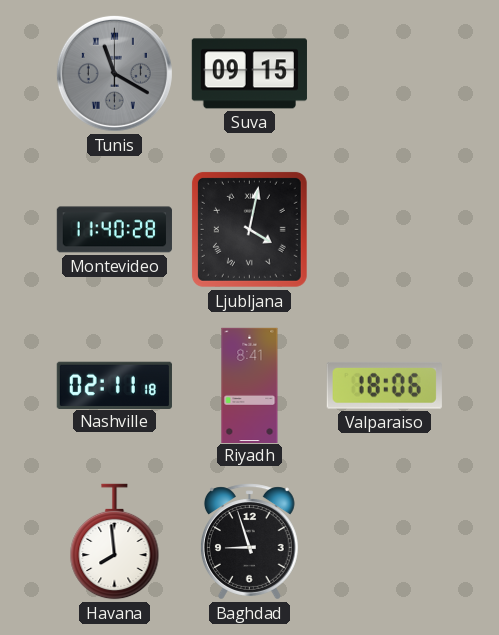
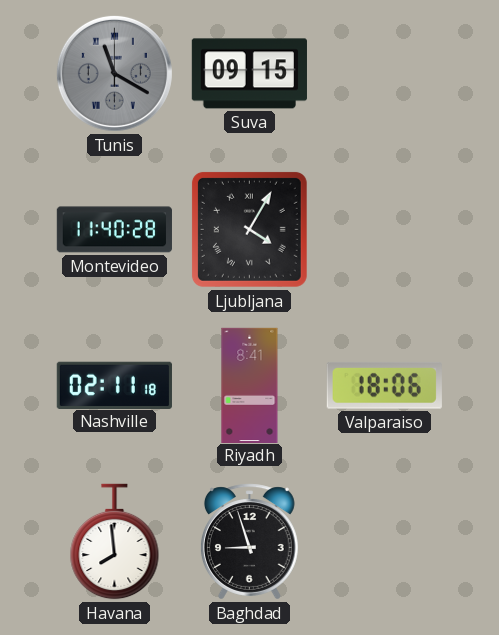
Ljubljana: 4:02 -> 4:05 (249, 229)
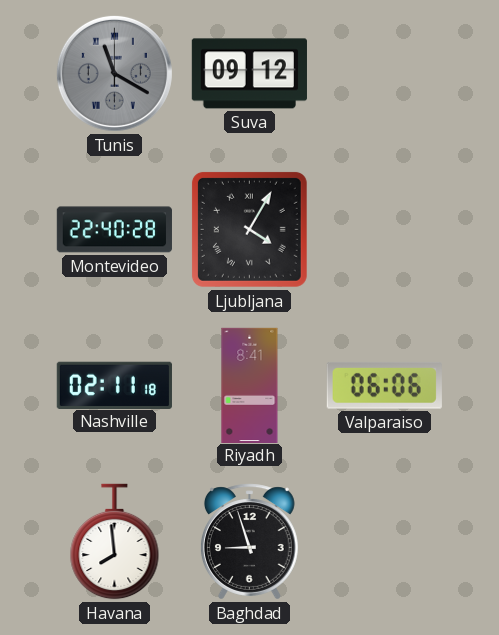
Suva: 09:15 -> 09:12 (249, 74)
Montevideo: 11:40 -> 22:40 (114, 230)
Valparaiso: 18:06 -> 06:06 (384, 385)
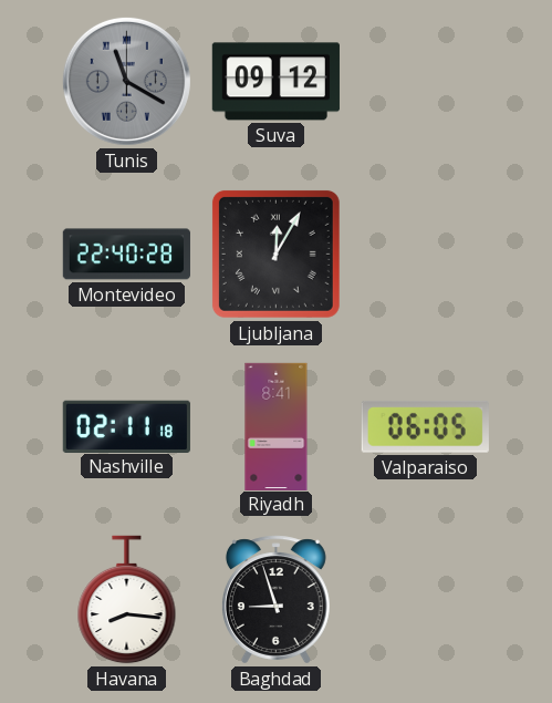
Ljubljana: 4:05 -> 12:05 (275, 254)
Valparaiso: 06:06 -> 06:05 (425, 426)
Havana: 7:59 -> 8:16 (127, 600)
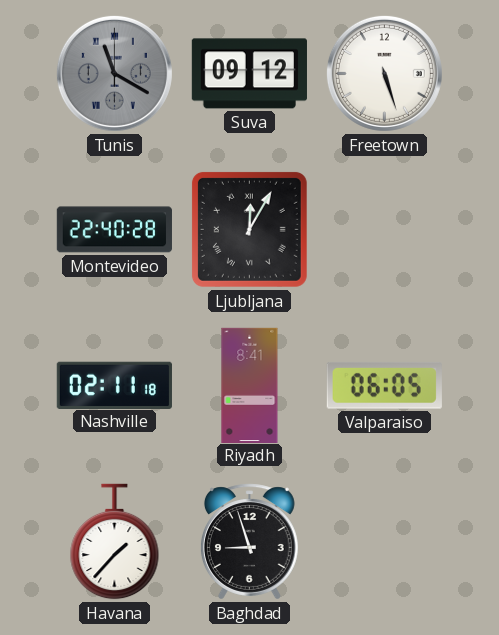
Freetown: none -> 5:27 (384, 73)
Havana: 8:16 -> 1:37 (115, 542)
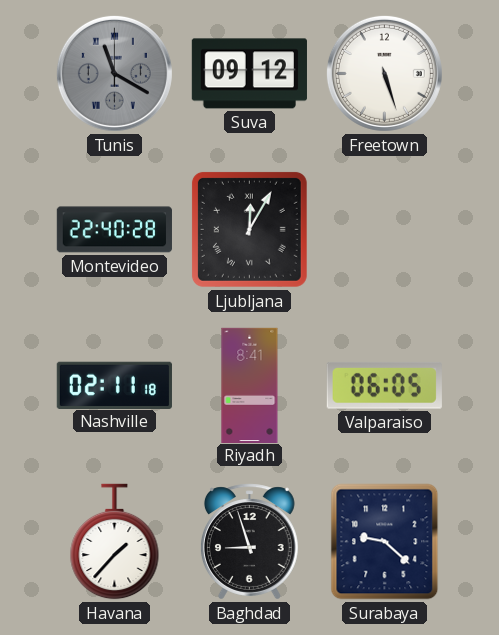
Surabaya: none -> 9:22 (385, 542)
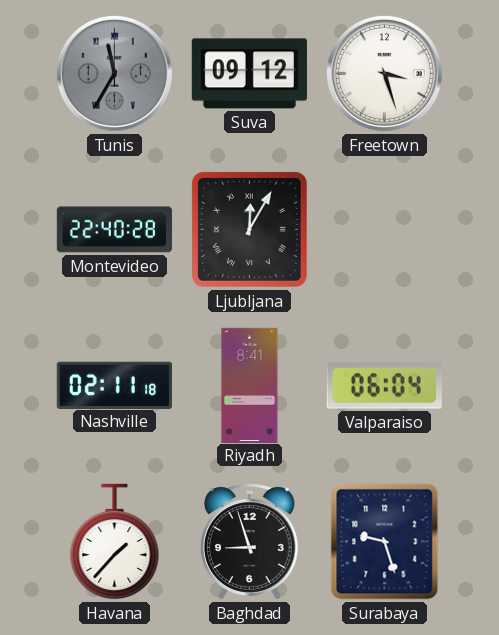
Tunis: 11:20 -> 11:35 (114, 73)
Freetown: 5:27 -> 3:27 (384, 73)
Valparaiso: 06:05 -> 06:04 (384, 385)
Surabaya: 9:22 -> 9:27 (385, 542)
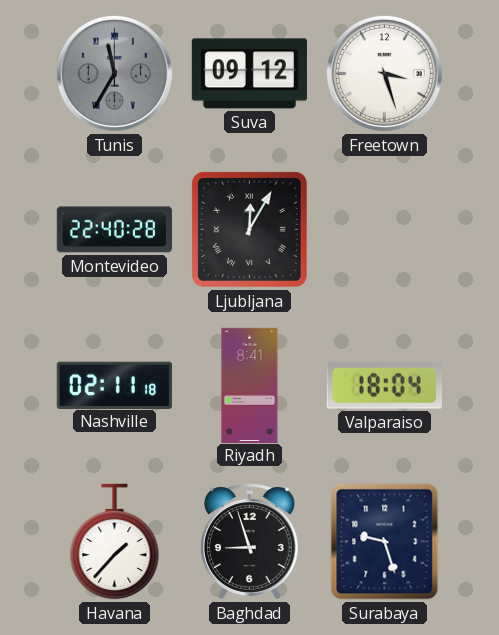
Valparaiso: 06:04 -> 18:04 (384, 385)
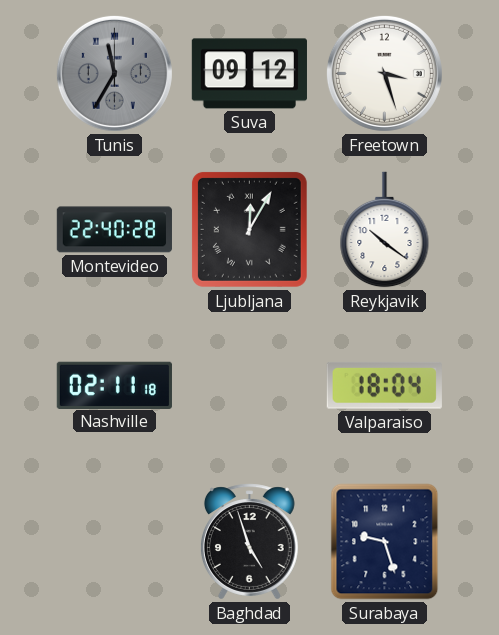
Reykjavik: none -> 10:21 (385, 230)
Riyadh: 8:41 -> none (250, 385)
Havana: 1:37 -> none (115, 542)
Baghdad: 8:57 -> 4:57 (249, 542)
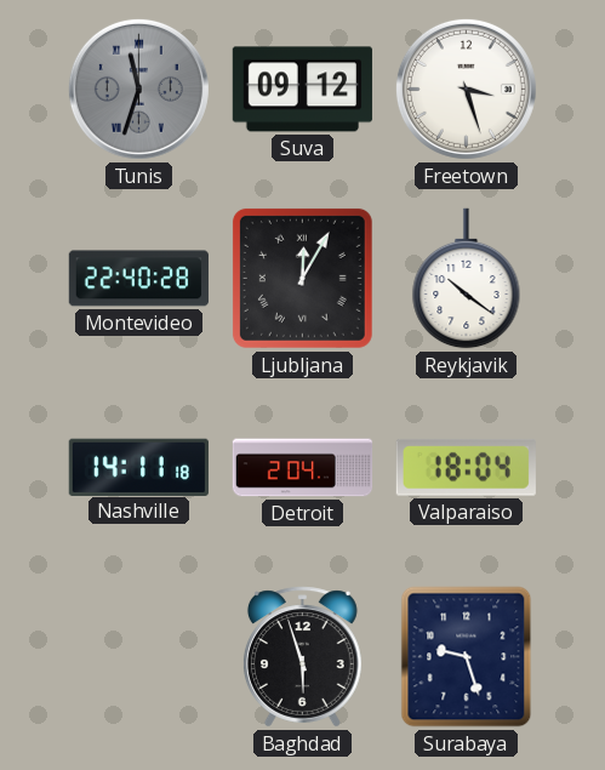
Tunis: 11:35 -> 11:33 (138, 89)
Nashville: 02:11 -> 14:11 (138, 467)
Detroit: none -> 2:04 (303, 468)
Baghdad: 4:57 -> 5:57 (302, 657)
